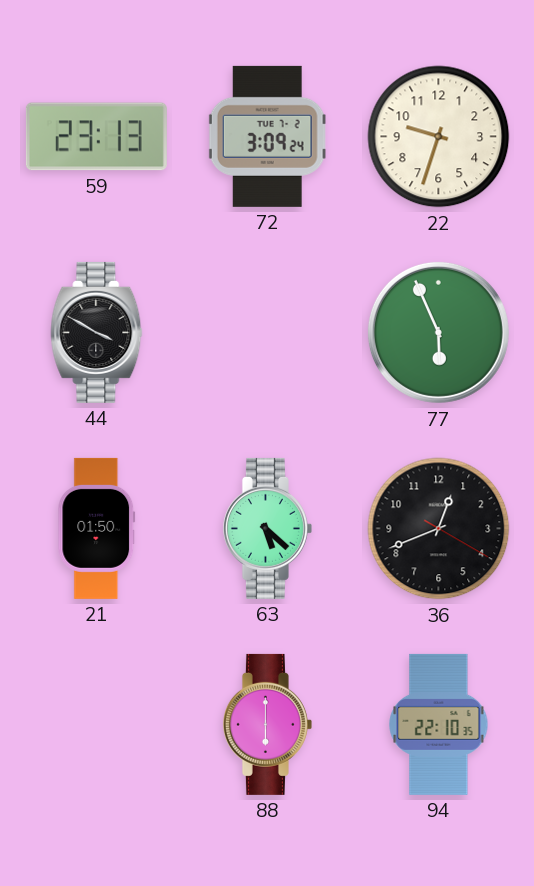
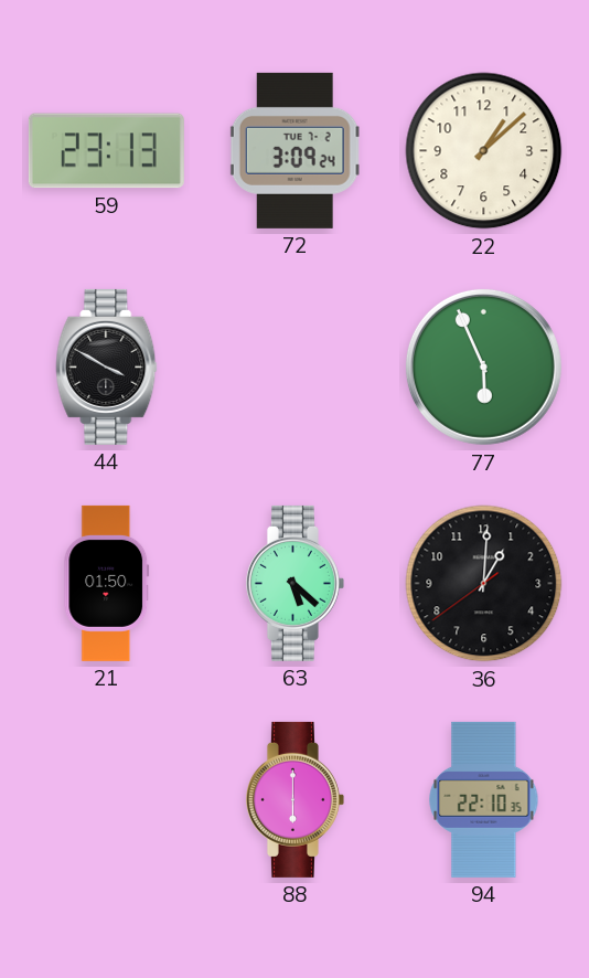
22: 9:33 -> 1:08 (484, 151)
36: 12:41 -> 1:00 (484, 584)
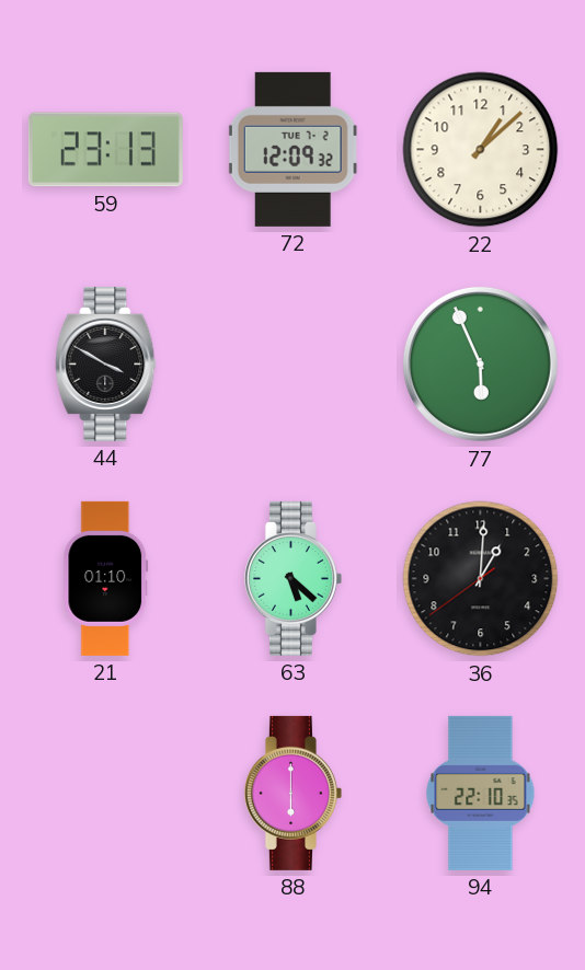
72: 3:09 -> 12:09 (292, 149)
21: 01:50 -> 01:10 (106, 578)
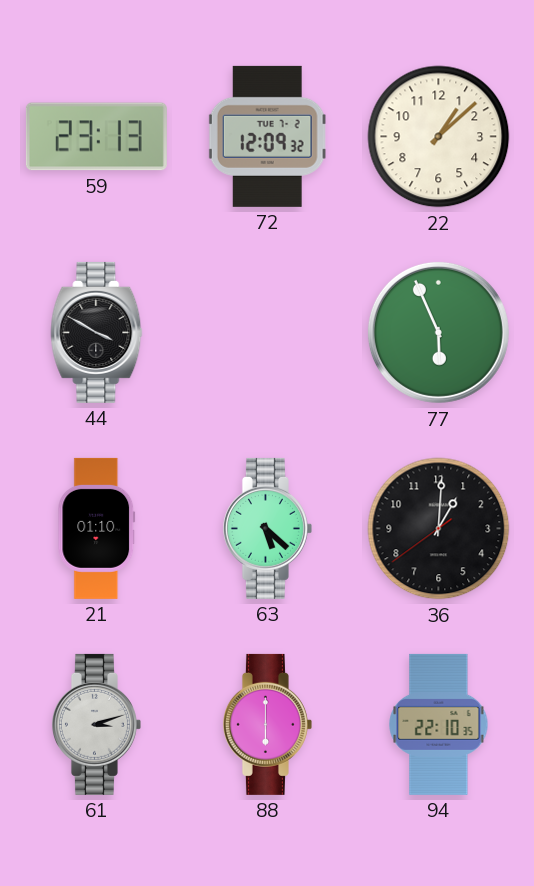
61: none -> 3:12 (96, 724)
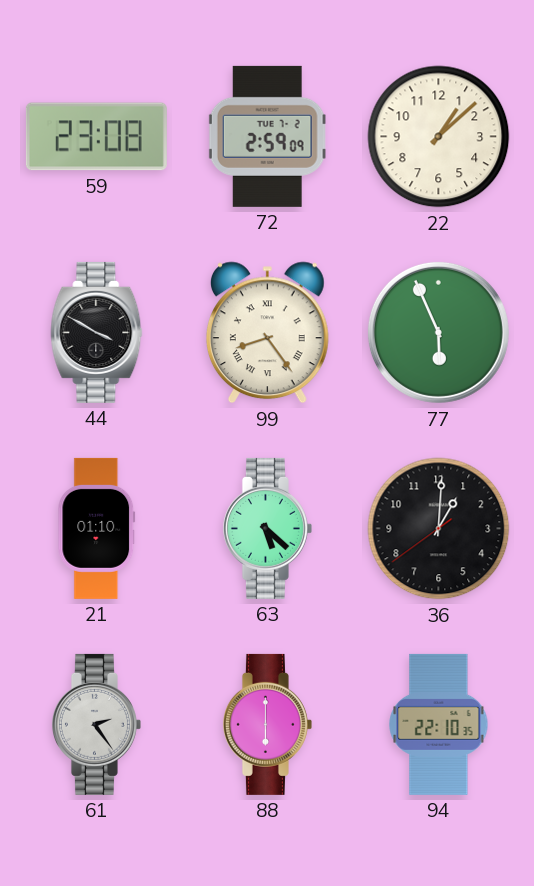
59: 23:13 -> 23:08 (96, 137)
72: 12:09 -> 2:59 (267, 136)
99: none -> 8:24 (267, 333)
61: 3:12 -> 2:24 (96, 724)
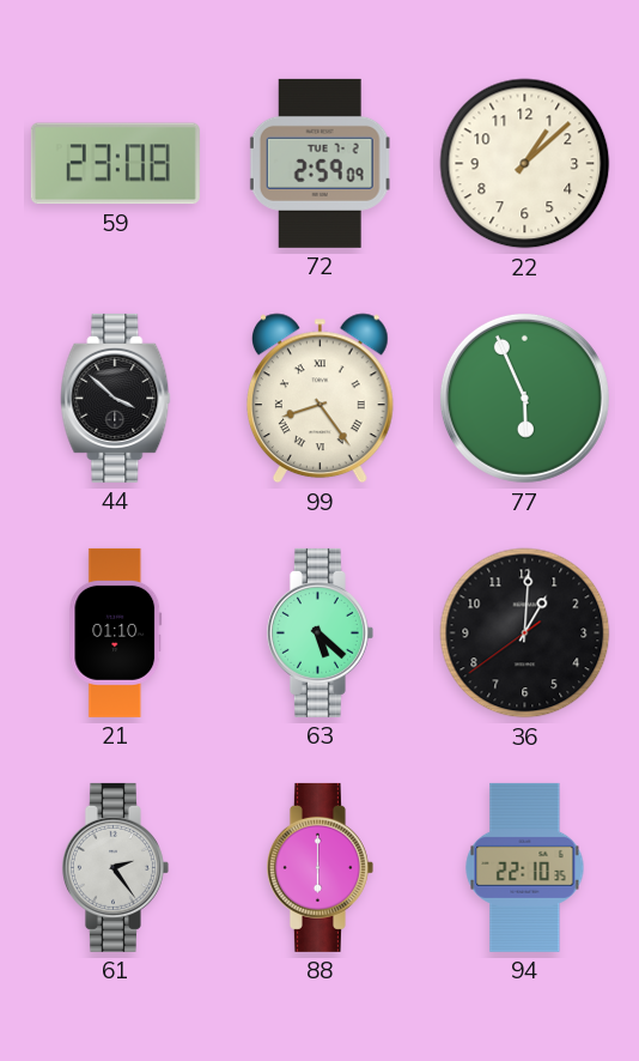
44: 3:50 -> 3:52 (116, 398)
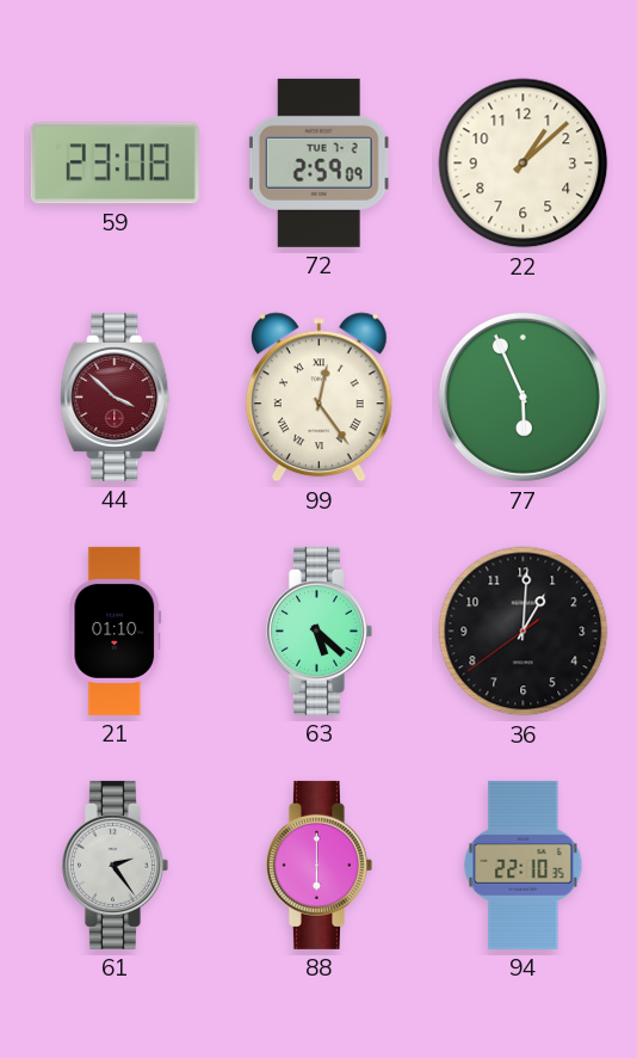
44 dial: black -> burgundy (116, 396)
99: 8:24 -> 12:24 (318, 398)
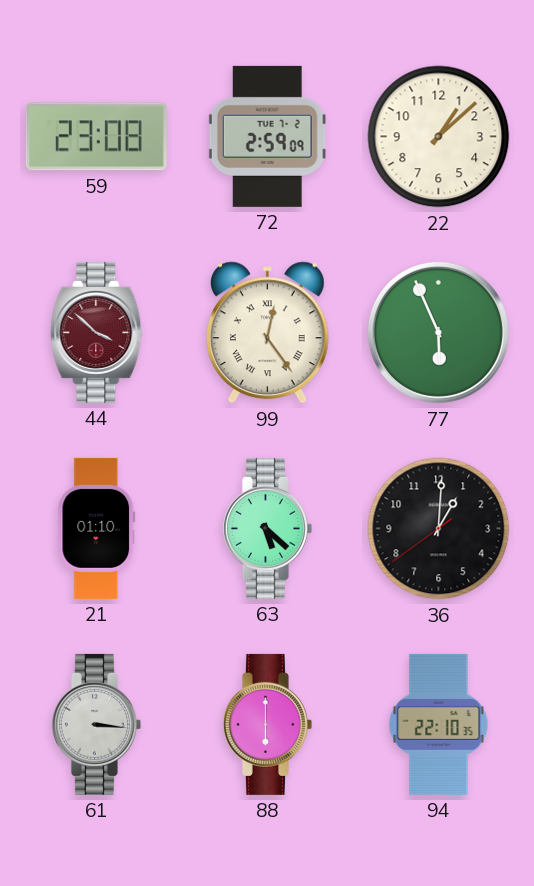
61: 2:24 -> 3:16 (96, 724)
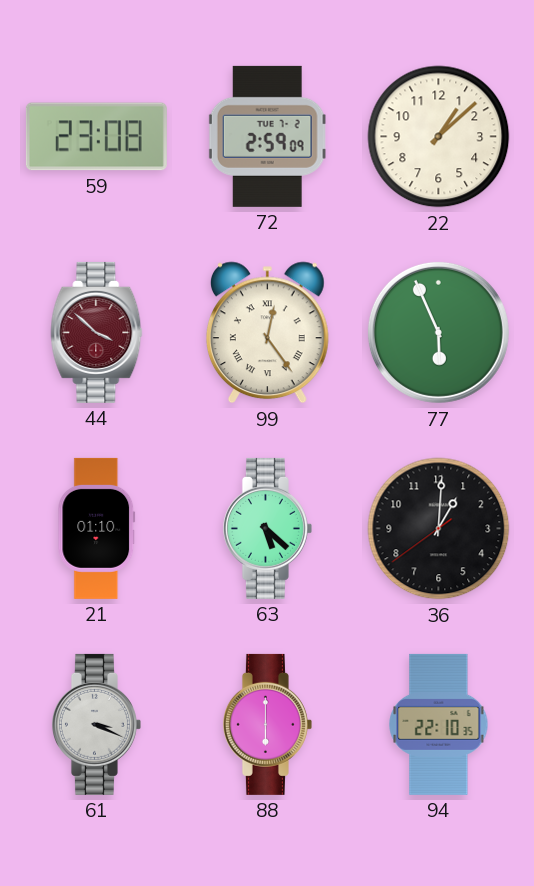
61: 3:16 -> 3:19 (96, 724)
